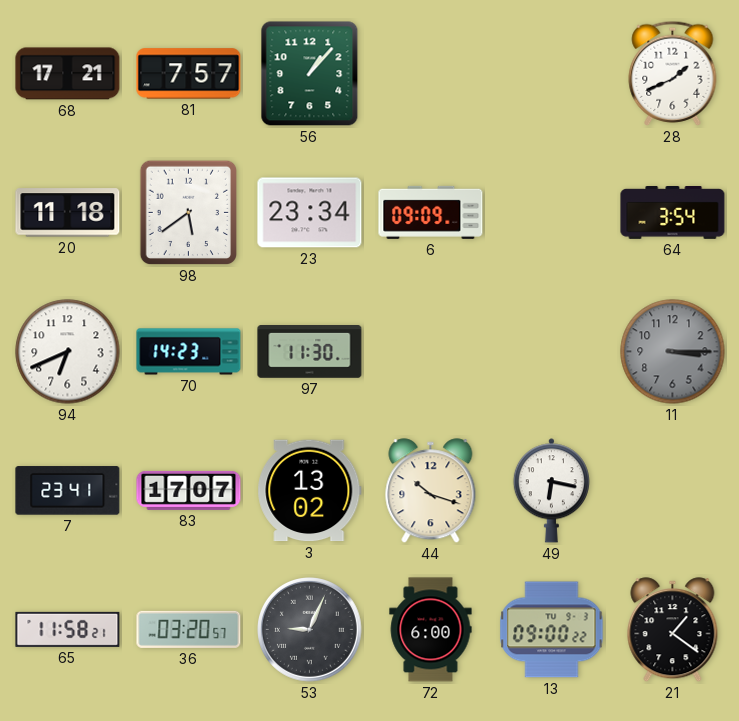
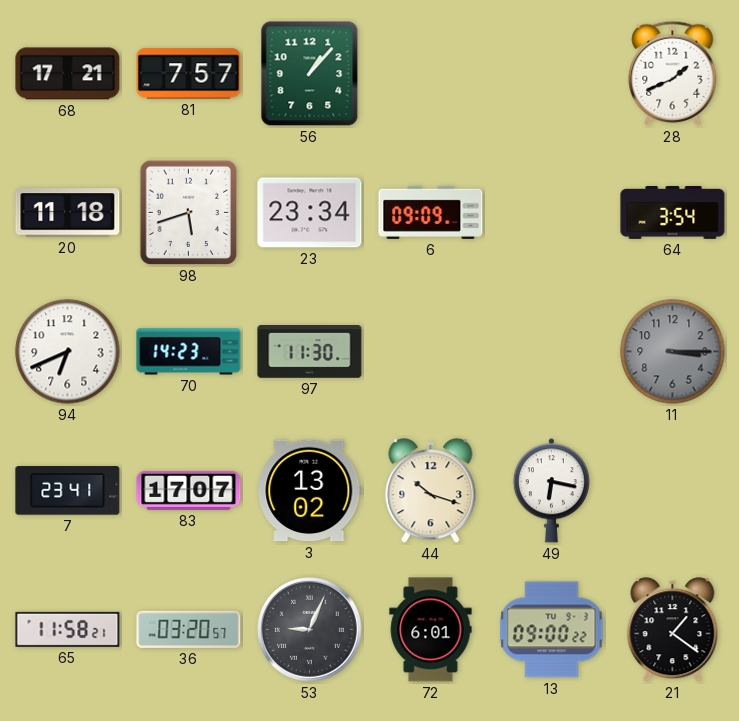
98: 5:39 -> 5:42 (188, 213)
72: 6:00 -> 6:01 (431, 630)
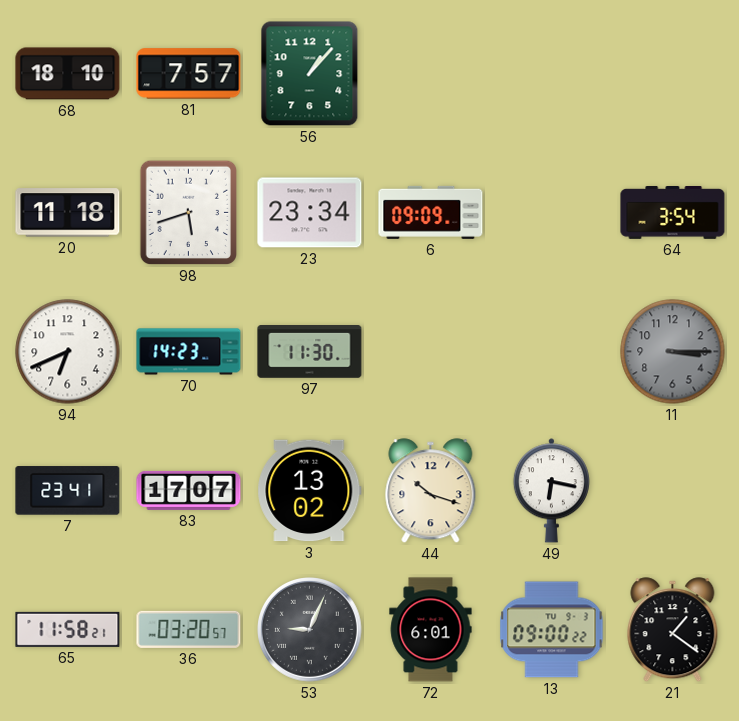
68: 17:21 -> 18:10 (68, 74)
28: 1:41 -> none (673, 73)
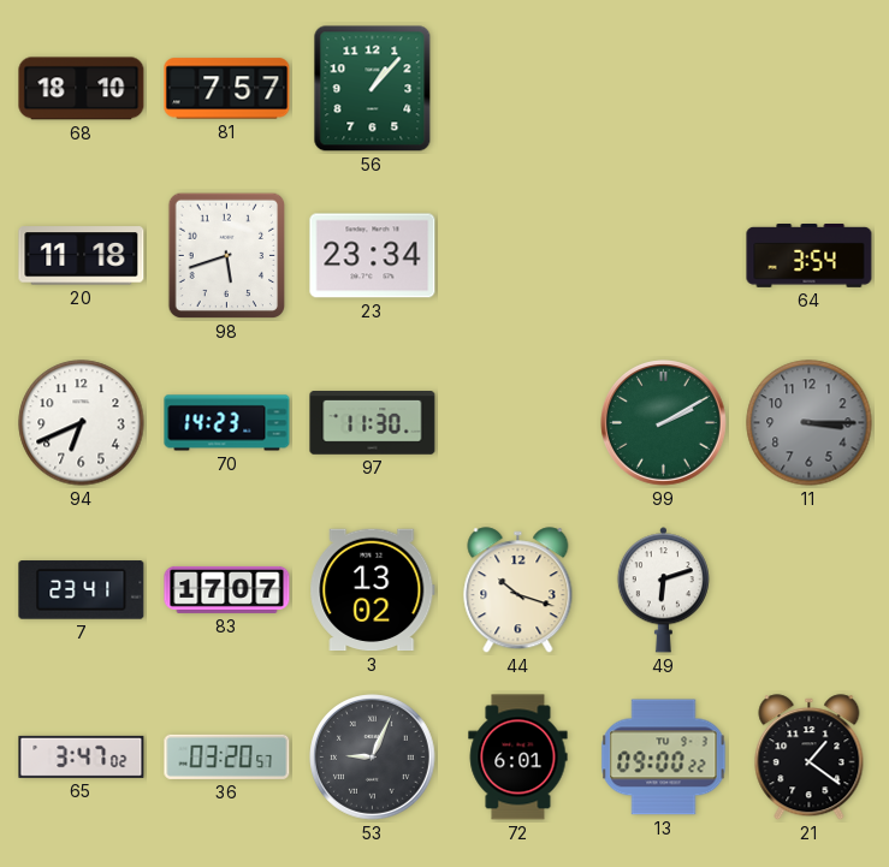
6: 09:09 -> none (431, 212)
99: none -> 2:10 (664, 423)
49: 6:17 -> 6:12 (663, 590)
65: 11:58 -> 3:47 (82, 756)
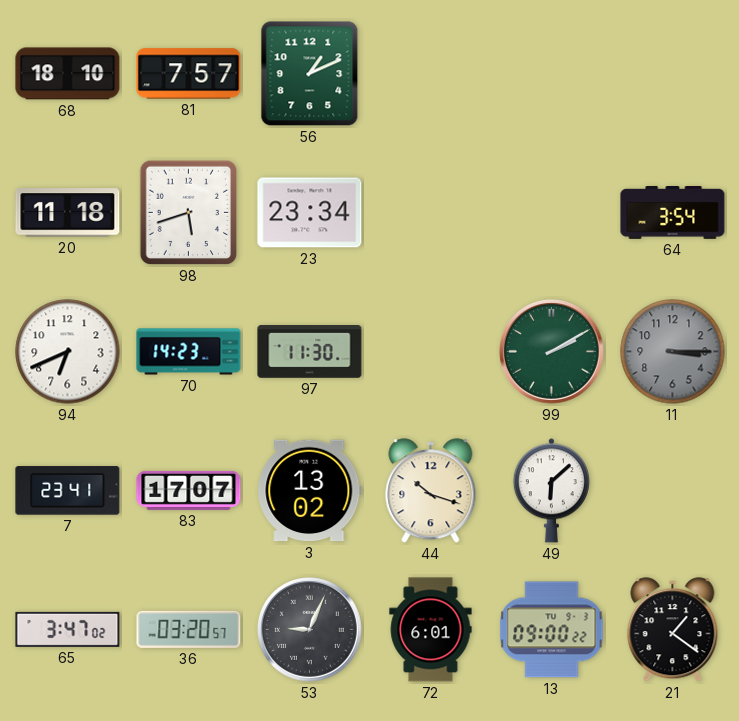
56: 1:07 -> 1:11 (310, 74)
49: 6:12 -> 6:08 (551, 491)
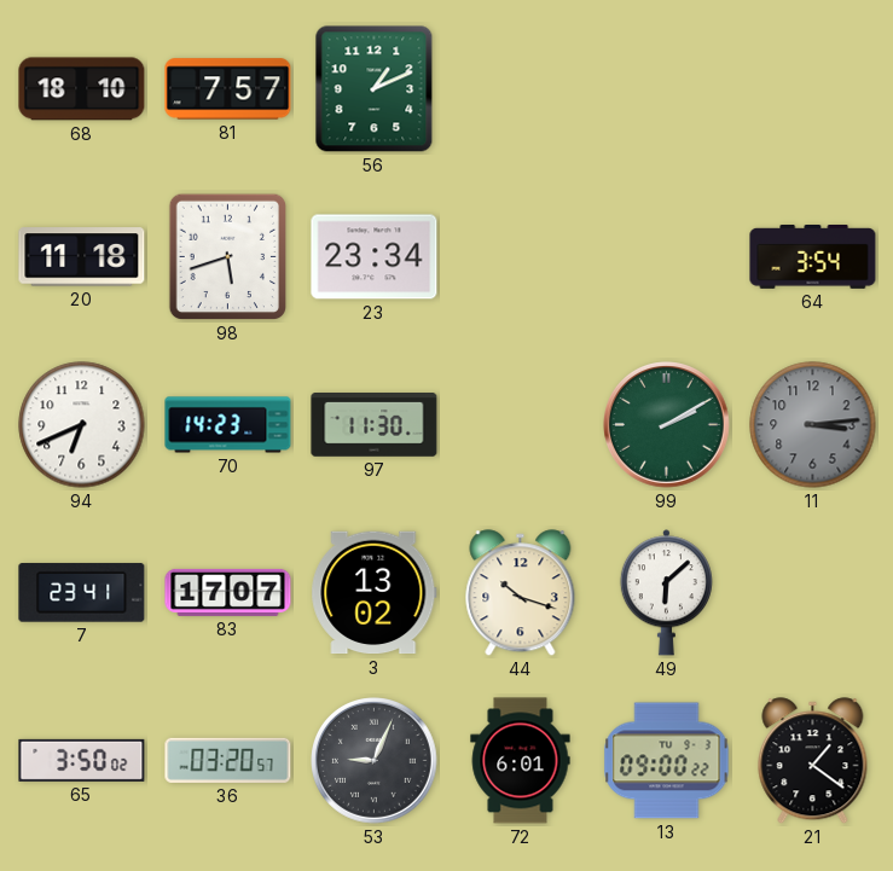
11: 3:15 -> 3:14 (813, 425)
65: 3:47 -> 3:50 (82, 760)
